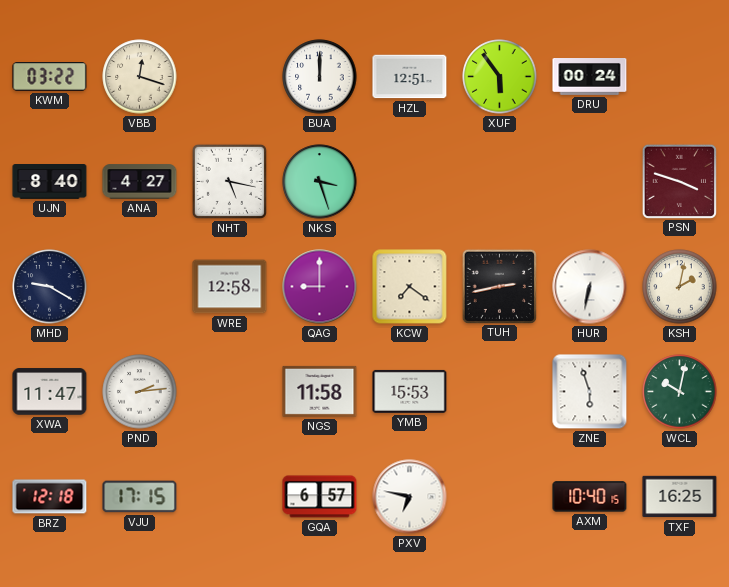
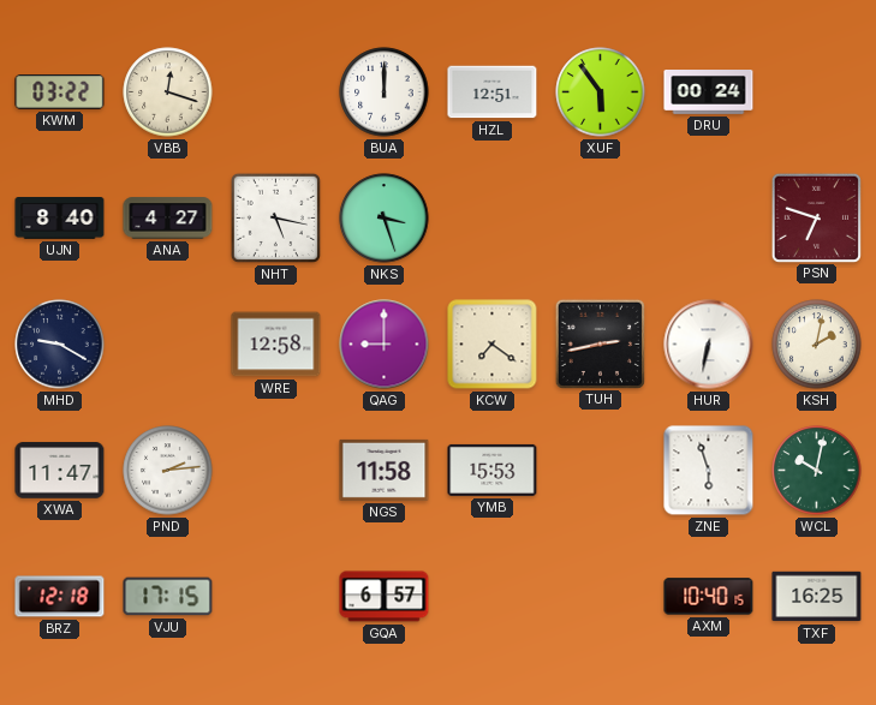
PSN: 3:48 -> 6:48 (816, 217)
PXV: 6:47 -> none (410, 497)
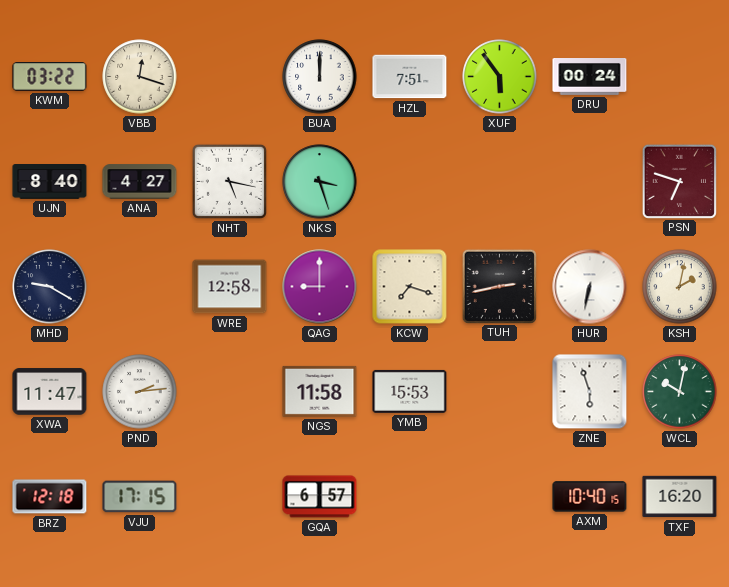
HZL: 12:51 -> 7:51 (410, 77)
KCW: 7:21 -> 7:18 (410, 287)
TXF: 16:25 -> 16:20 (680, 497)
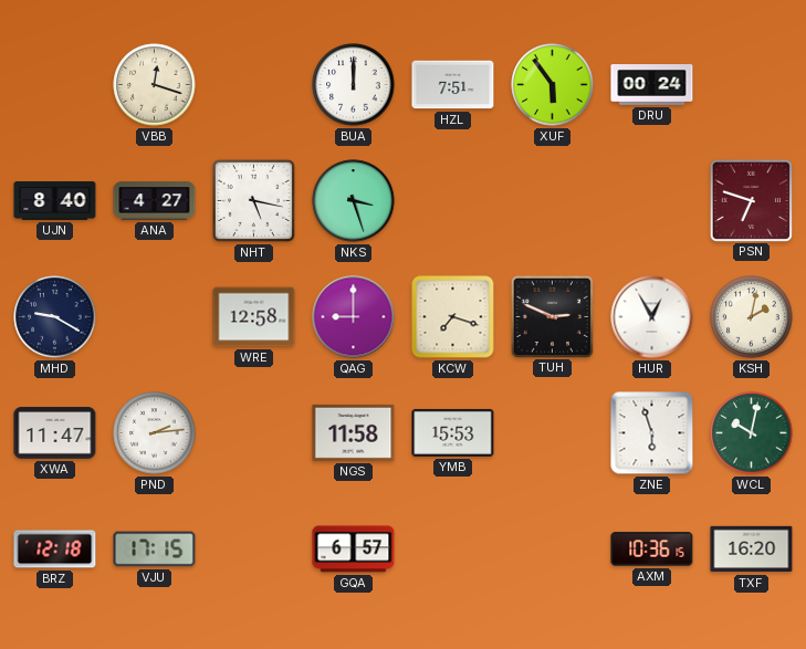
KWM: 03:22 -> none (50, 77)
TUH: 2:43 -> 2:49 (552, 316)
HUR: 6:32 -> 12:55 (652, 317)
AXM: 10:40 -> 10:36 (652, 549)
